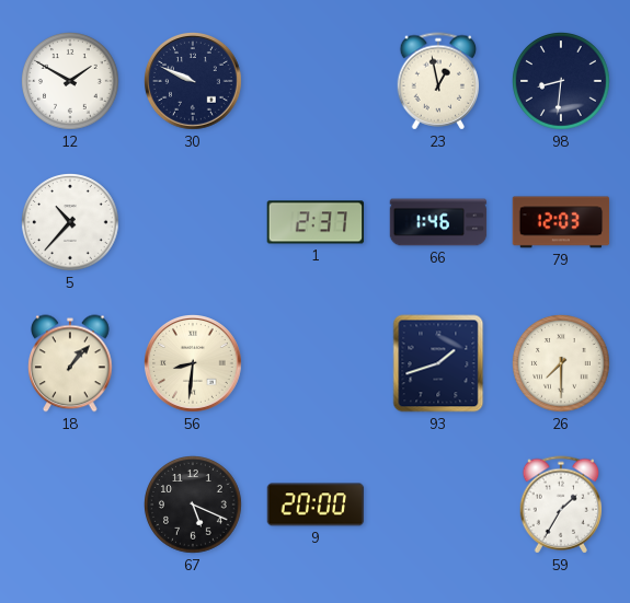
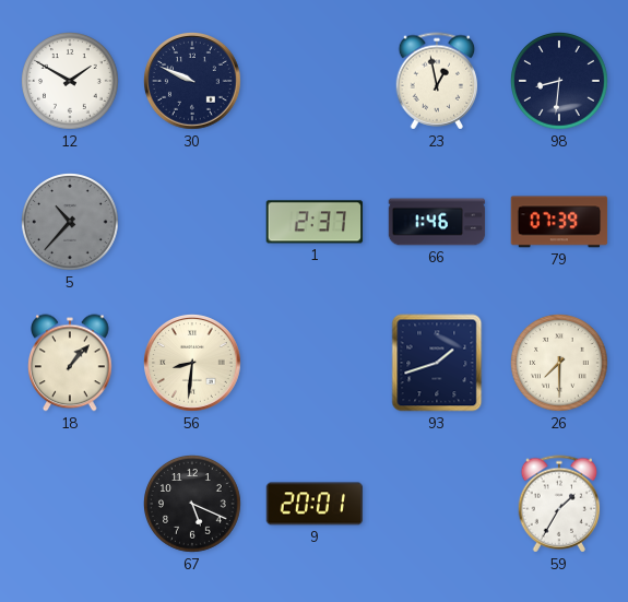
5 dial: white -> grey (71, 223)
79: 12:03 -> 07:39 (559, 222)
9: 20:00 -> 20:01 (315, 504)
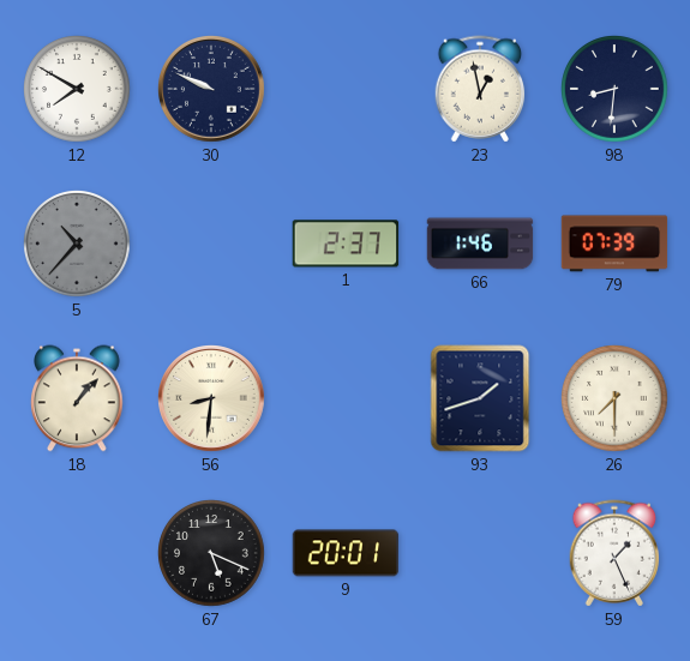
12: 1:50 -> 7:50 (78, 90)
59: 1:35 -> 1:26 (614, 553)
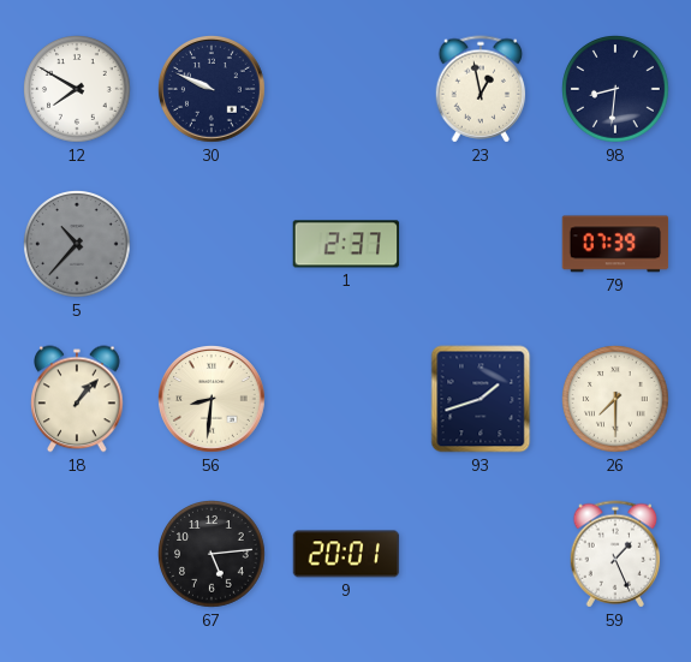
66: 1:46 -> none (480, 244)
67: 5:19 -> 5:14 (213, 555)
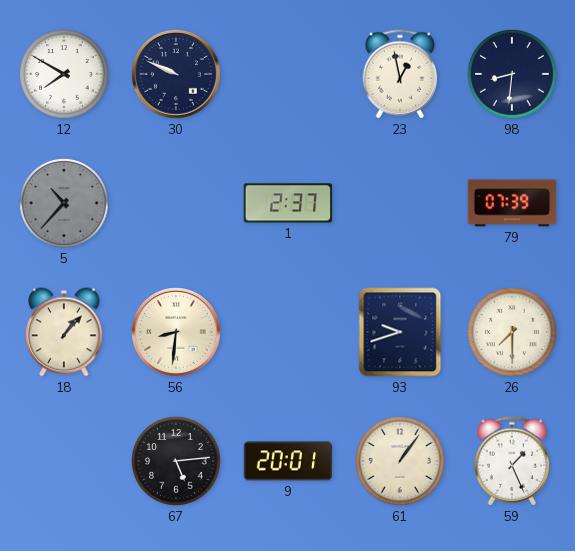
93: 1:42 -> 9:42 (400, 332)
61: none -> 1:06 (401, 462)
